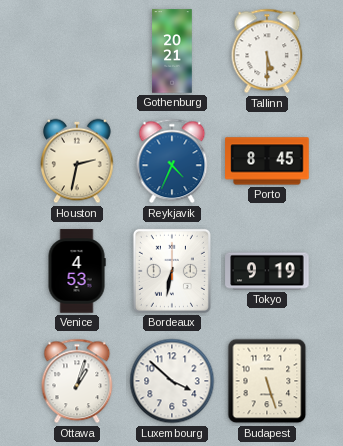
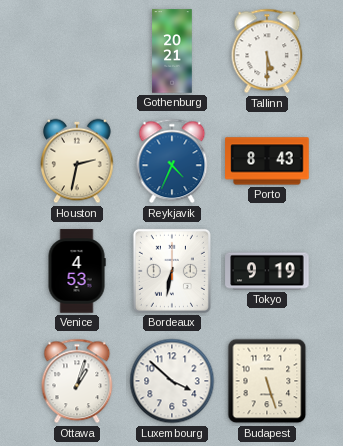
Porto: 8:45 -> 8:43 (267, 161)
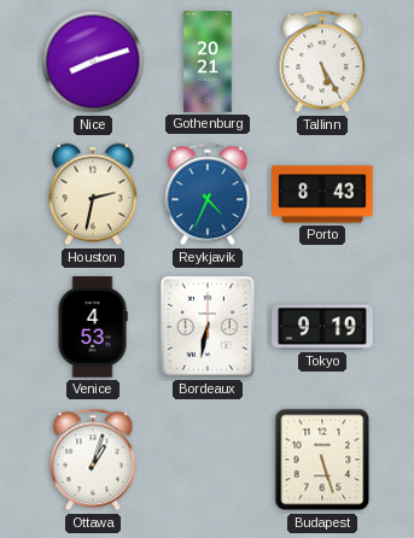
Nice: none -> 8:12 (93, 62)
Tallinn: 5:30 -> 5:25 (322, 62)
Luxembourg: 3:52 -> none (172, 381)
